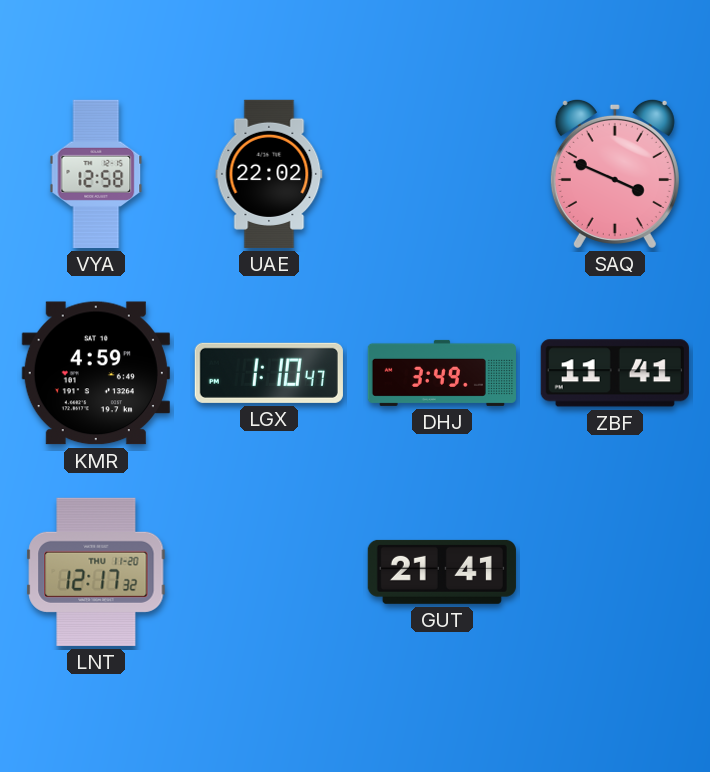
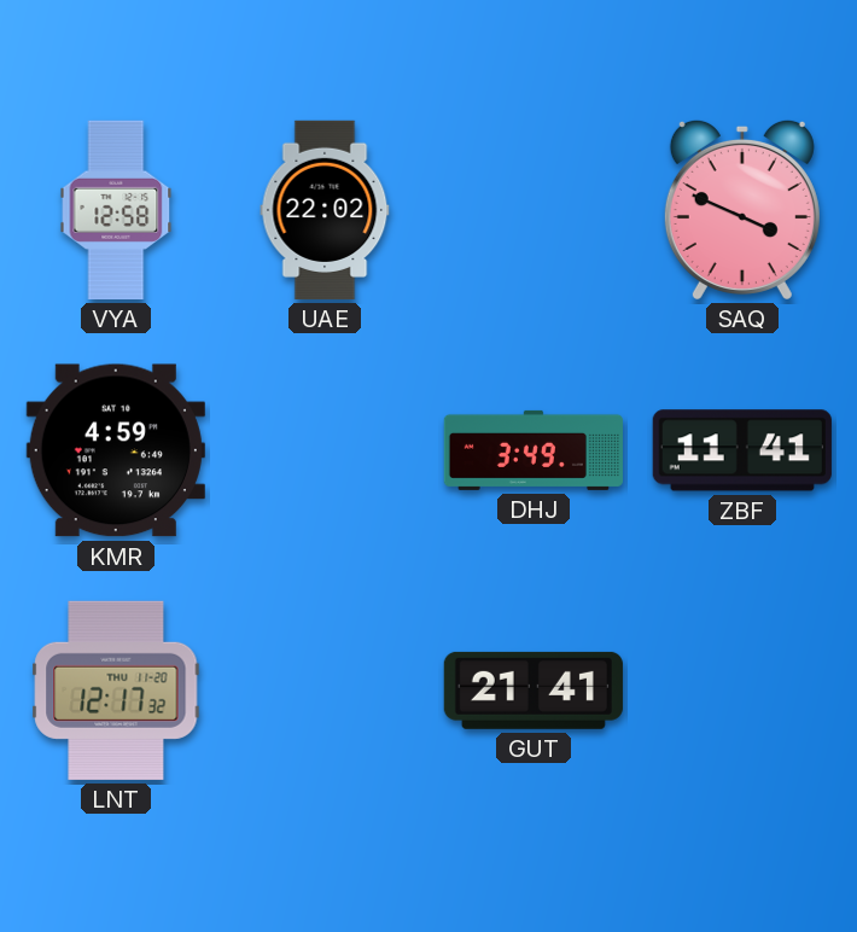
LGX: 1:10 -> none (269, 373)
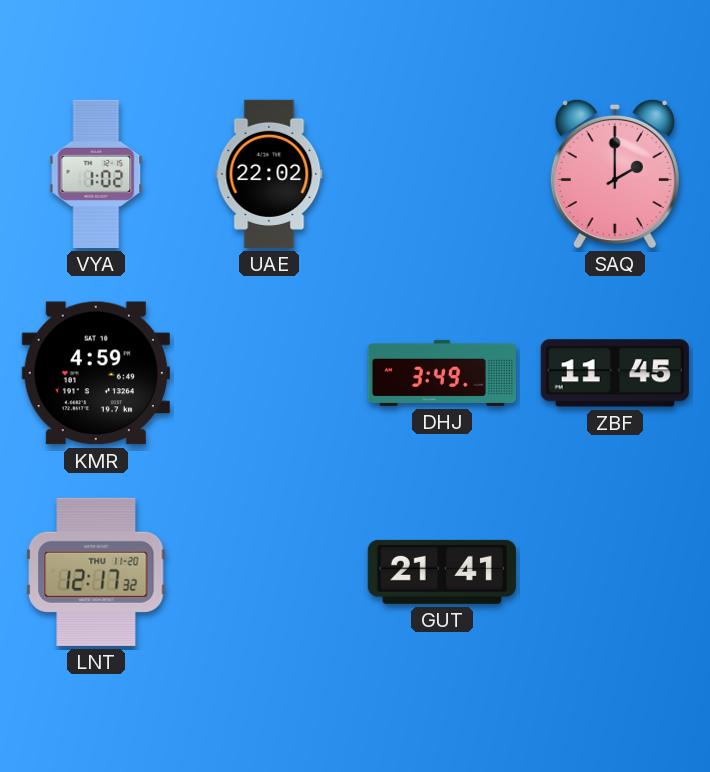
VYA: 12:58 -> 1:02 (96, 174)
SAQ: 3:49 -> 2:00 (615, 173)
ZBF: 11:41 -> 11:45 (615, 373)
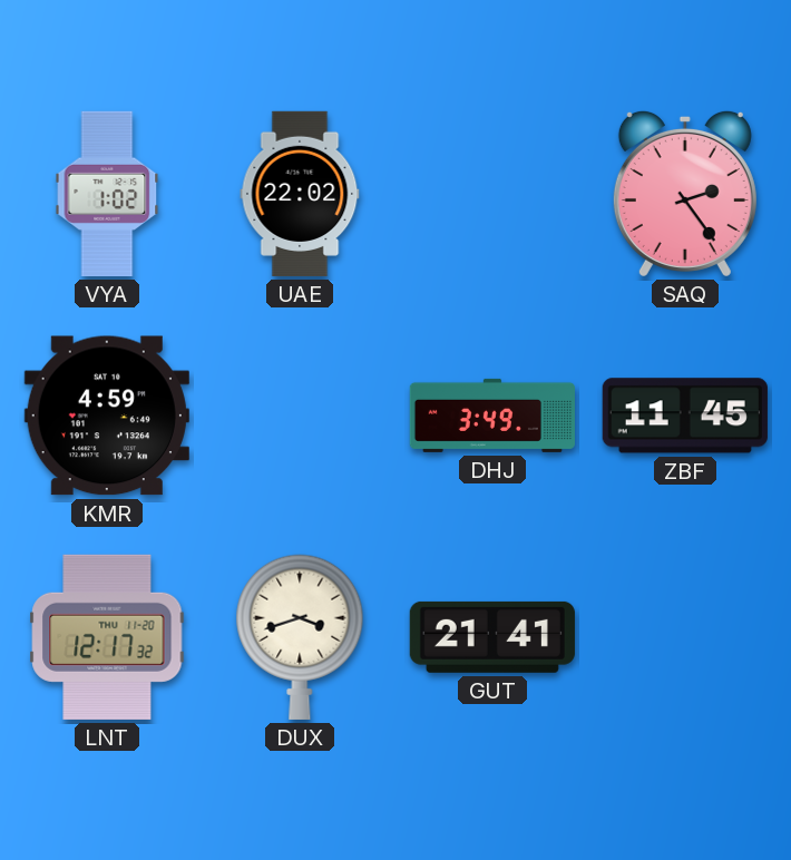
SAQ: 2:00 -> 2:24 (685, 193)
DUX: none -> 3:42 (300, 637)
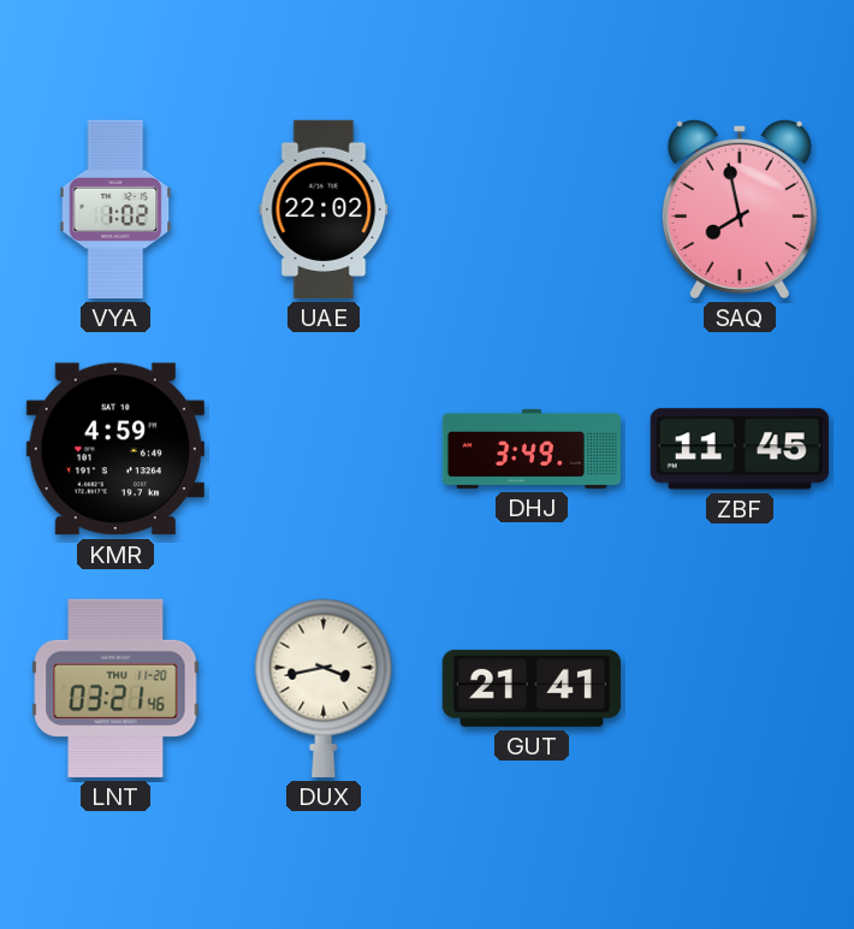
SAQ: 2:24 -> 7:58 (740, 208)
LNT: 12:17 -> 03:21 (115, 688)
DUX: 3:42 -> 3:43 (324, 688)
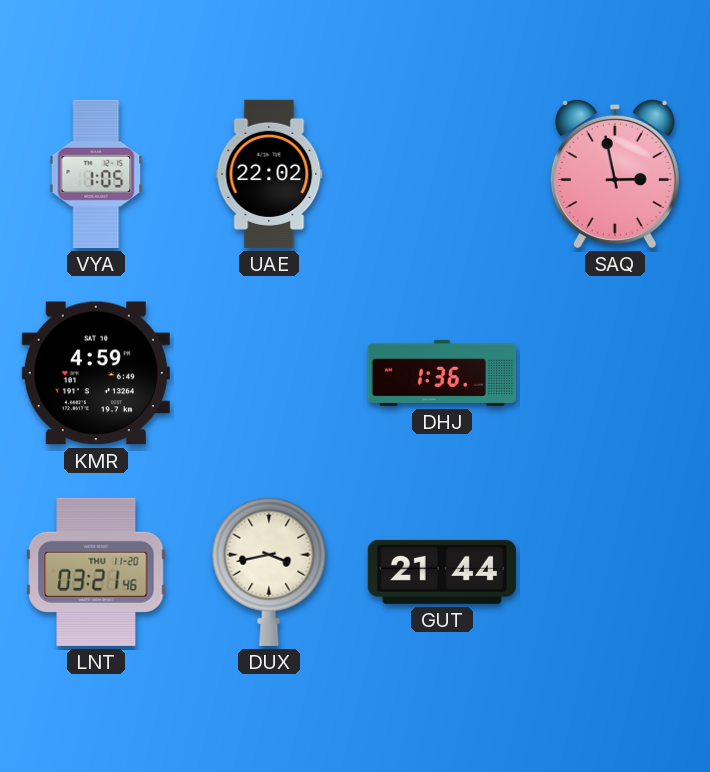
VYA: 1:02 -> 1:05 (96, 174)
SAQ: 7:58 -> 2:58 (615, 173)
DHJ: 3:49 -> 1:36 (442, 373)
ZBF: 11:45 -> none (740, 449)
GUT: 21:41 -> 21:44 (442, 572)
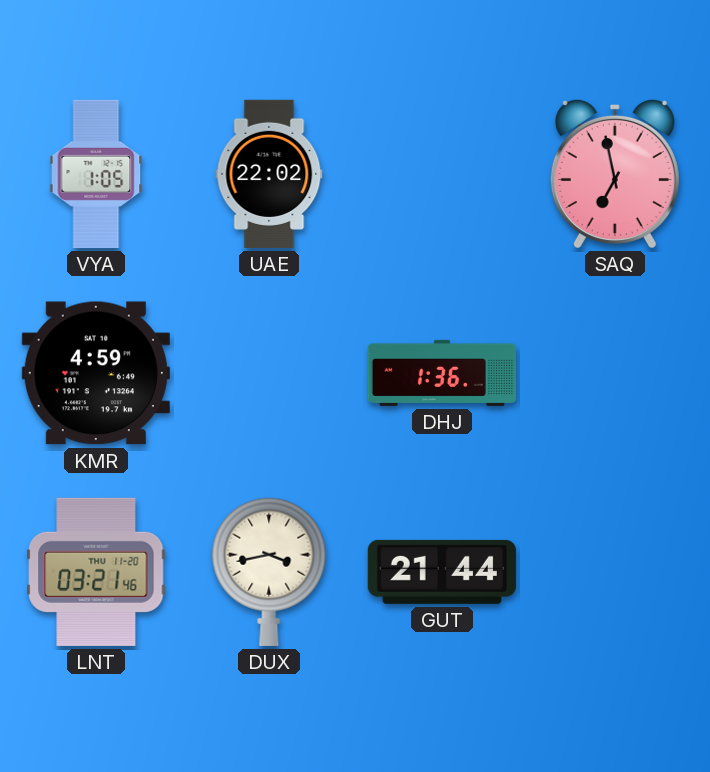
SAQ: 2:58 -> 6:58 (615, 173)
